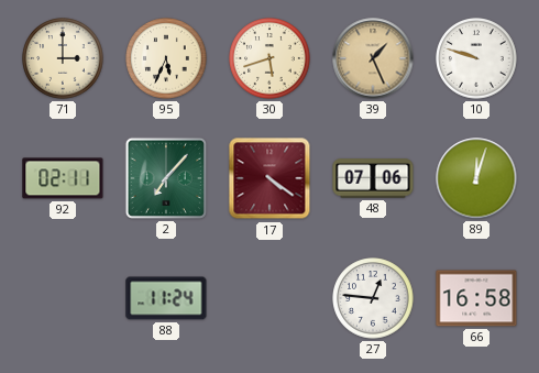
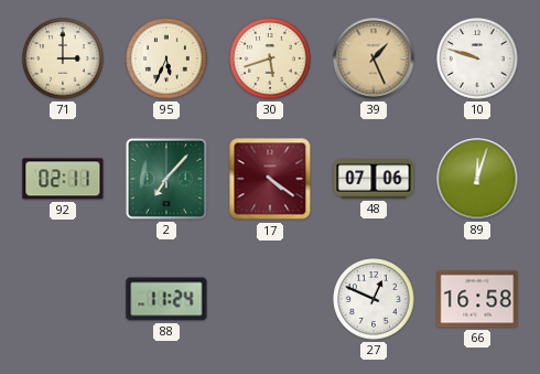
27: 12:46 -> 12:49 (374, 299)
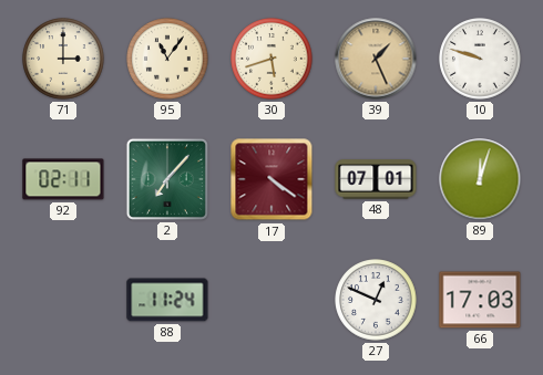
95: 5:34 -> 11:06 (167, 59)
48: 07:06 -> 07:01 (376, 179)
66: 16:58 -> 17:03 (480, 300)
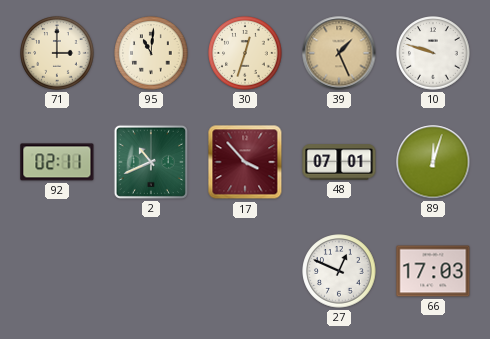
95: 11:06 -> 11:01 (151, 53)
30: 5:42 -> 12:33 (245, 53)
2: 7:07 -> 10:41 (151, 162)
17: 4:21 -> 3:53 (245, 162)
88: 11:24 -> none (167, 300)
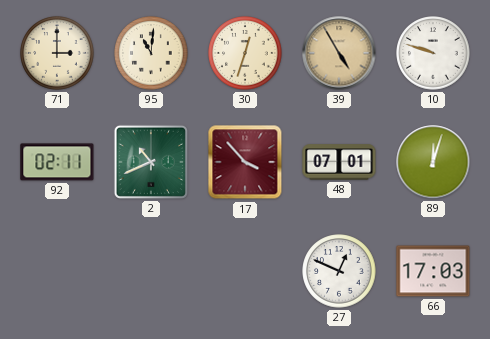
39: 1:26 -> 4:55 (339, 53)
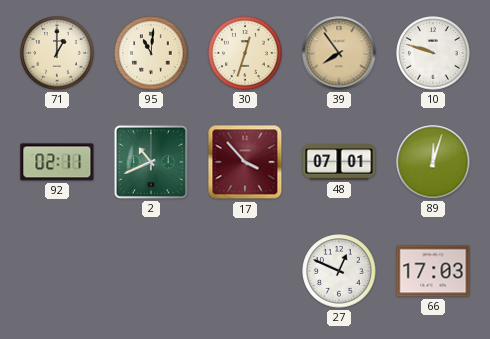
71: 3:00 -> 1:00 (57, 53)
39: 4:55 -> 7:54 (339, 53)
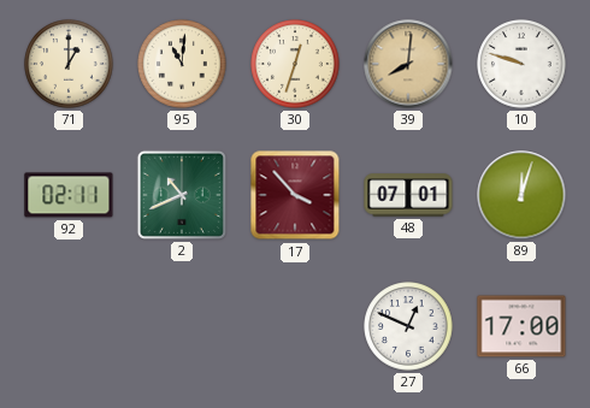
39: 7:54 -> 8:01 (408, 64)
66: 17:03 -> 17:00 (521, 326)
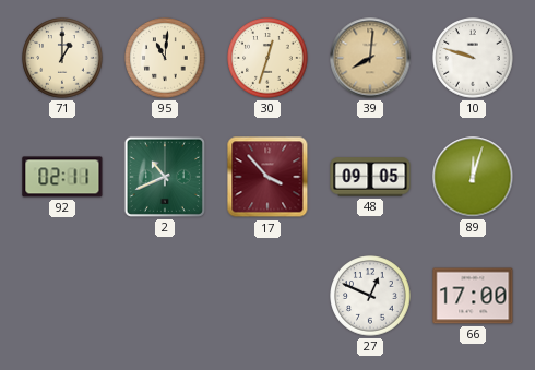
48: 07:01 -> 09:05 (370, 177)
